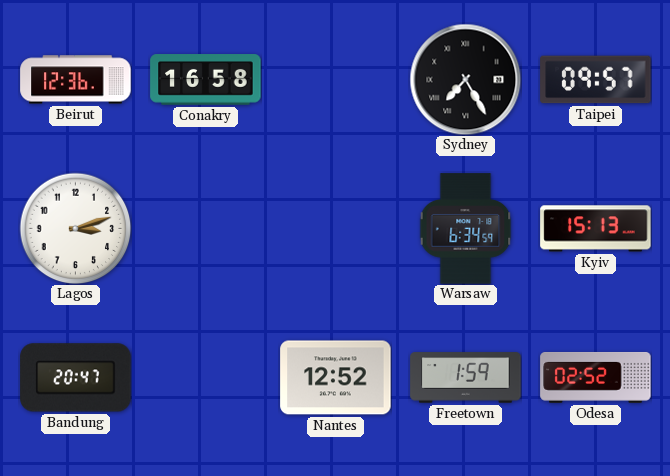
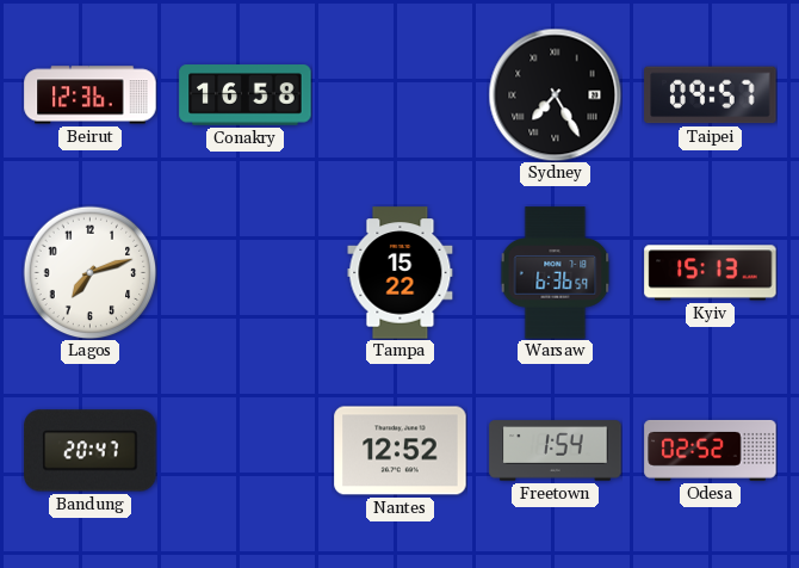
Lagos: 3:12 -> 7:12 (89, 272)
Tampa: none -> 15:22 (401, 273)
Warsaw: 6:34 -> 6:36 (556, 273)
Freetown: 1:59 -> 1:54 (556, 451)
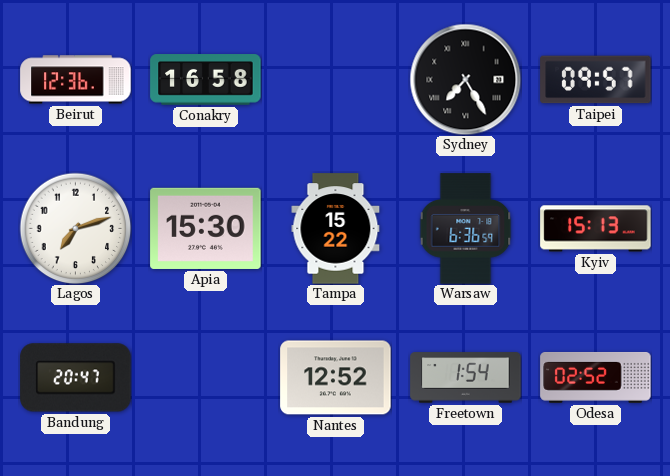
Apia: none -> 15:30 (206, 228)
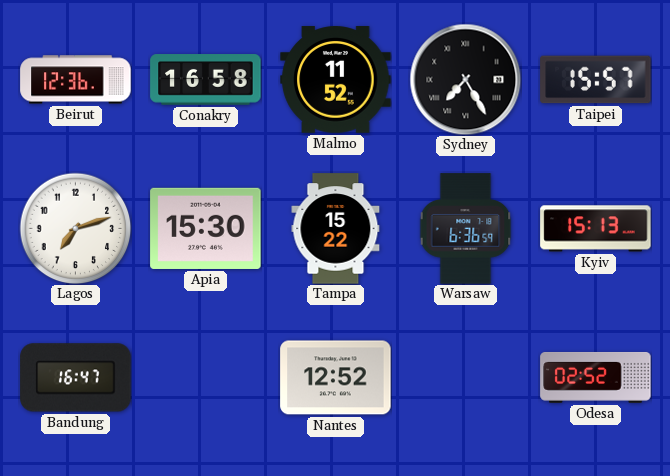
Malmo: none -> 11:52 (336, 80)
Taipei: 09:57 -> 15:57 (596, 80)
Bandung: 20:47 -> 16:47 (76, 378)
Freetown: 1:54 -> none (466, 378)
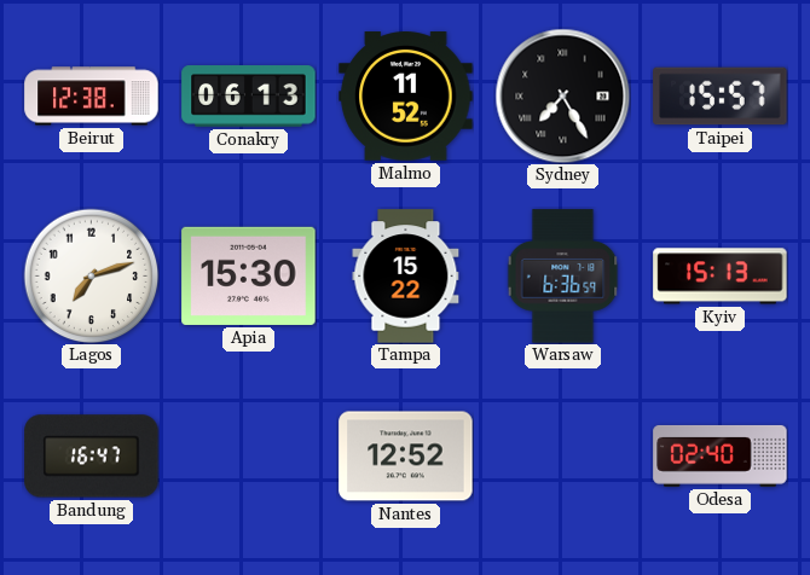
Beirut: 12:36 -> 12:38 (92, 97)
Conakry: 16:58 -> 06:13 (249, 97)
Odesa: 02:52 -> 02:40 (721, 455)
